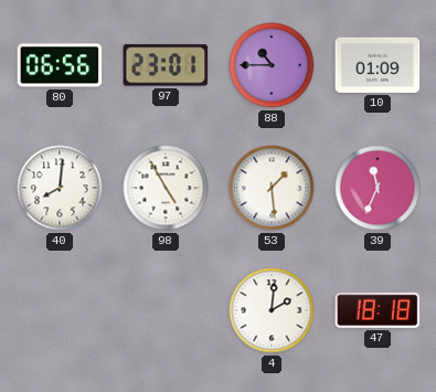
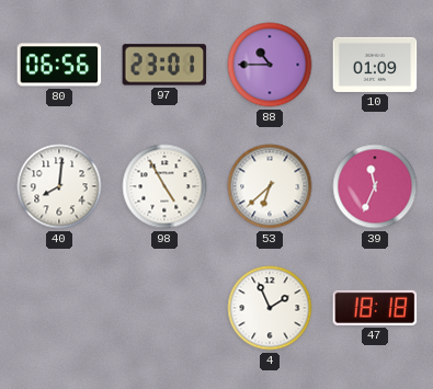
53: 1:29 -> 6:38 (270, 186)
4: 2:01 -> 1:56 (270, 308)
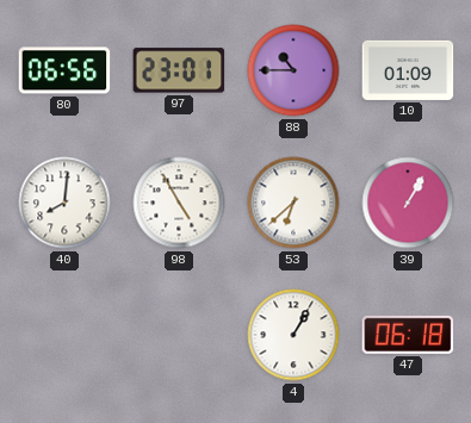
39: 11:34 -> 1:05 (408, 203)
4: 1:56 -> 1:05 (293, 335)
47: 18:18 -> 06:18 (408, 335)
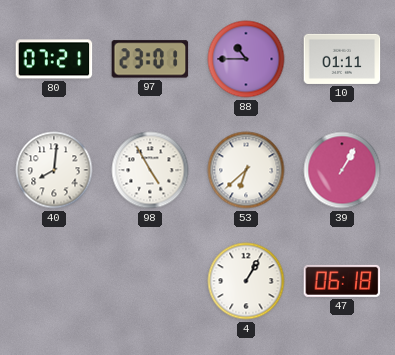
80: 06:56 -> 07:21 (54, 59)
10: 01:09 -> 01:11 (342, 59)
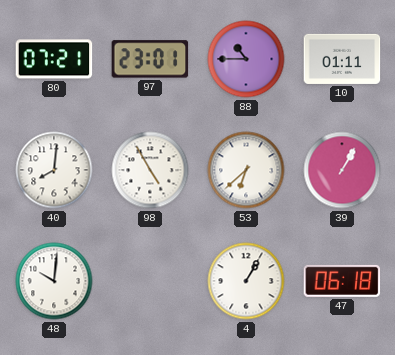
48: none -> 10:01 (54, 281)
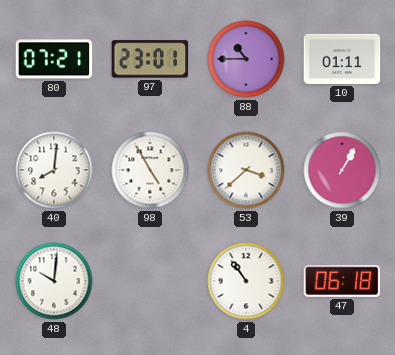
53: 6:38 -> 3:38 (246, 170)
4: 1:05 -> 10:54 (246, 281)
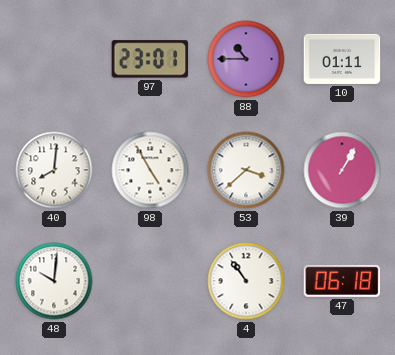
80: 07:21 -> none (54, 59)
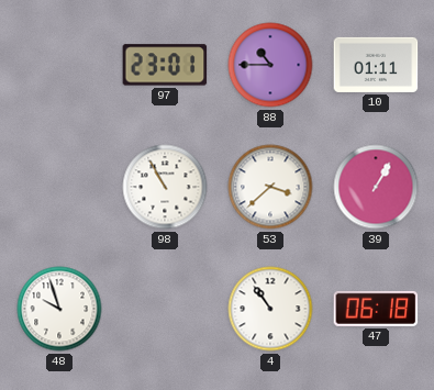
40: 8:01 -> none (54, 170)
98: 4:55 -> 10:55 (165, 187)
48: 10:01 -> 9:57 (59, 309)
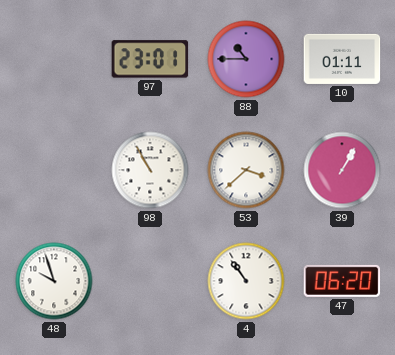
47: 06:18 -> 06:20 (342, 281)
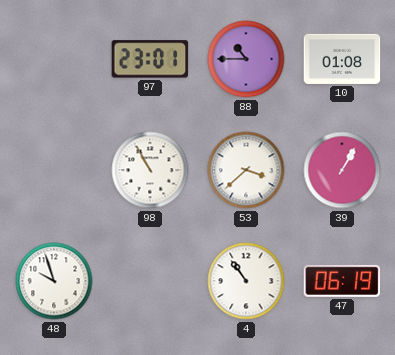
10: 01:11 -> 01:08 (342, 59)
47: 06:20 -> 06:19 (342, 281)
